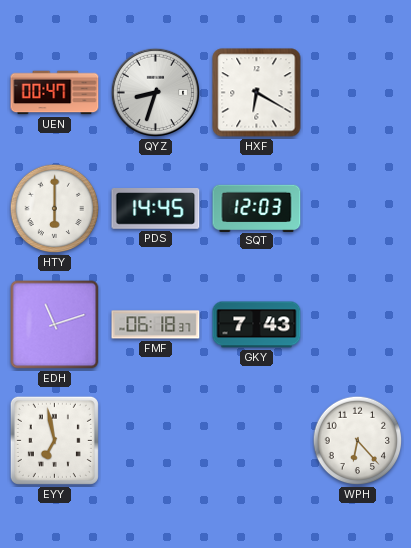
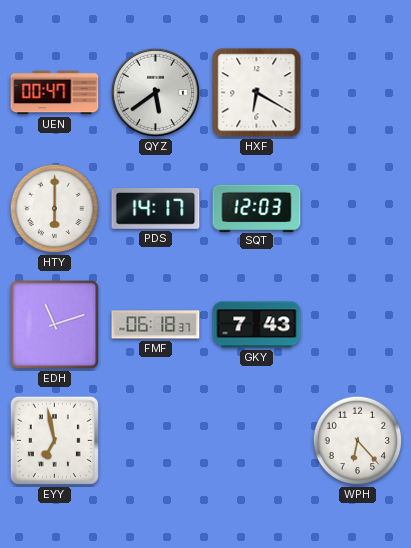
QYZ: 8:33 -> 5:39 (156, 93)
PDS: 14:45 -> 14:17 (156, 209)
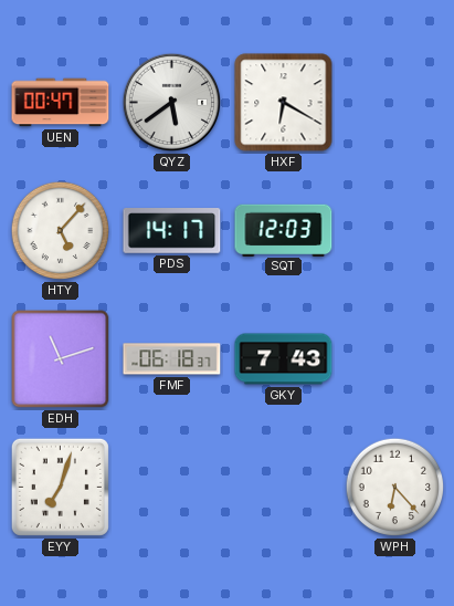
HTY: 6:00 -> 5:07 (61, 231)
EYY: 6:58 -> 7:03 (60, 487)
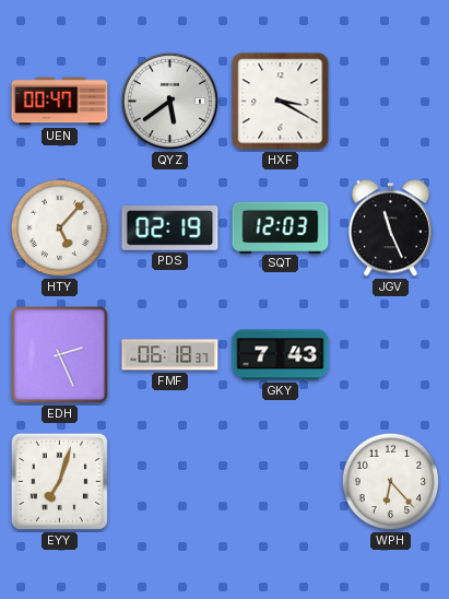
HXF: 6:20 -> 3:20 (281, 102)
PDS: 14:17 -> 02:19 (170, 228)
JGV: none -> 11:26 (390, 228)
EDH: 11:12 -> 2:26 (60, 355)
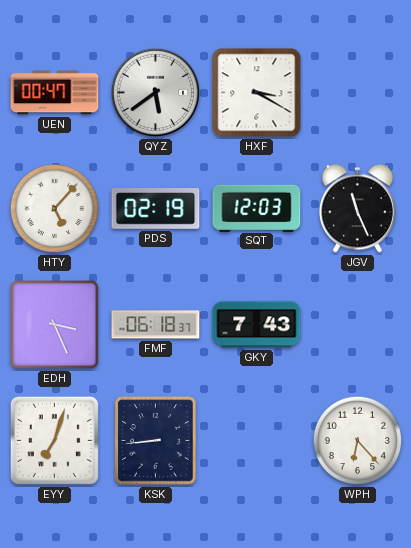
EDH: 2:26 -> 3:26 (55, 325)
KSK: none -> 8:44 (156, 441)
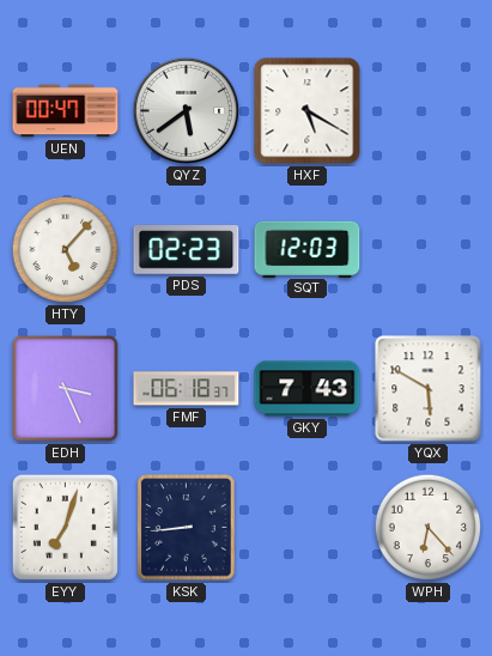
HXF: 3:20 -> 5:20 (308, 111)
PDS: 02:19 -> 02:23 (187, 250)
JGV: 11:26 -> none (357, 209)
YQX: none -> 5:50 (429, 389)
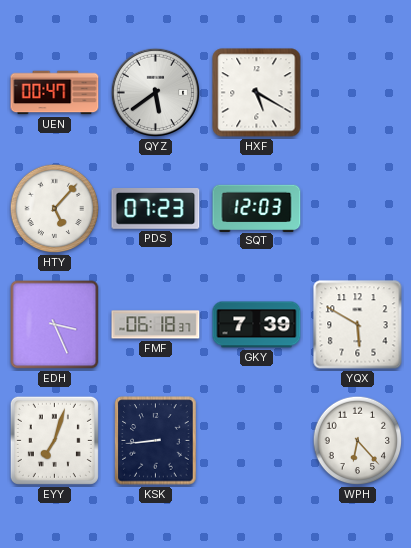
PDS: 02:23 -> 07:23 (156, 209)
GKY: 7:43 -> 7:39 (257, 325)
